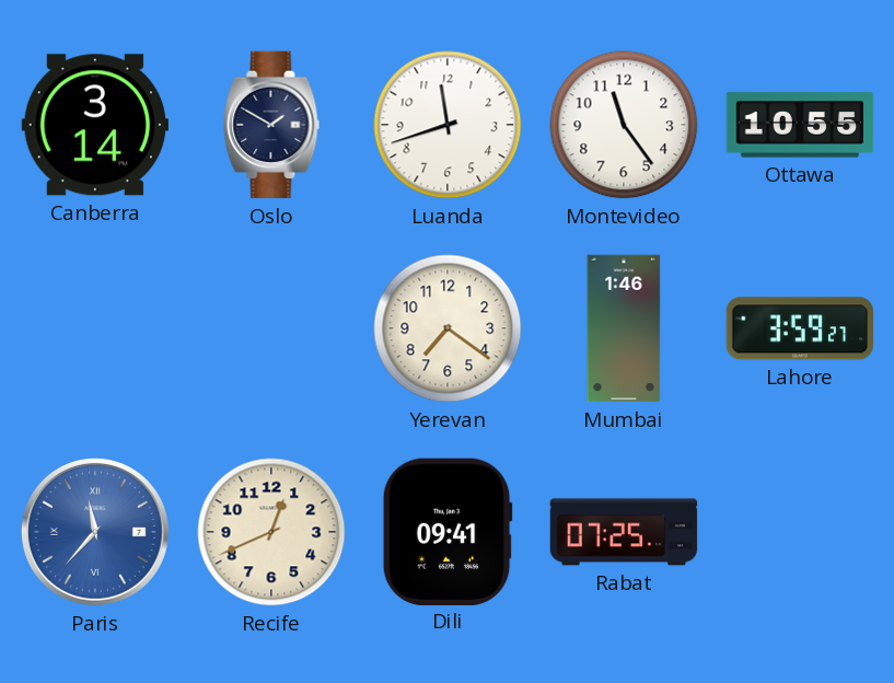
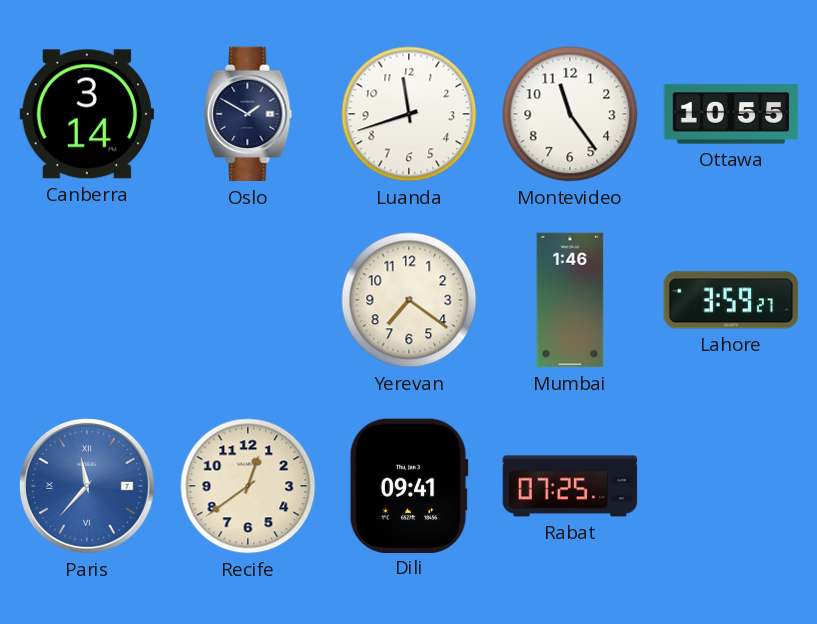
Recife: 12:41 -> 12:39 (248, 486)
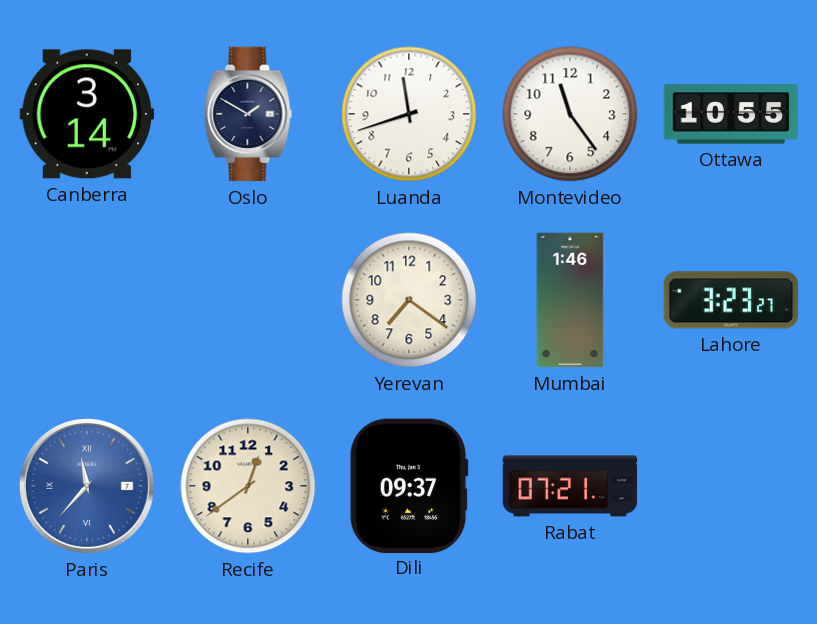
Lahore: 3:59 -> 3:23 (731, 300)
Dili: 09:41 -> 09:37 (409, 485)
Rabat: 07:25 -> 07:21 (570, 486)
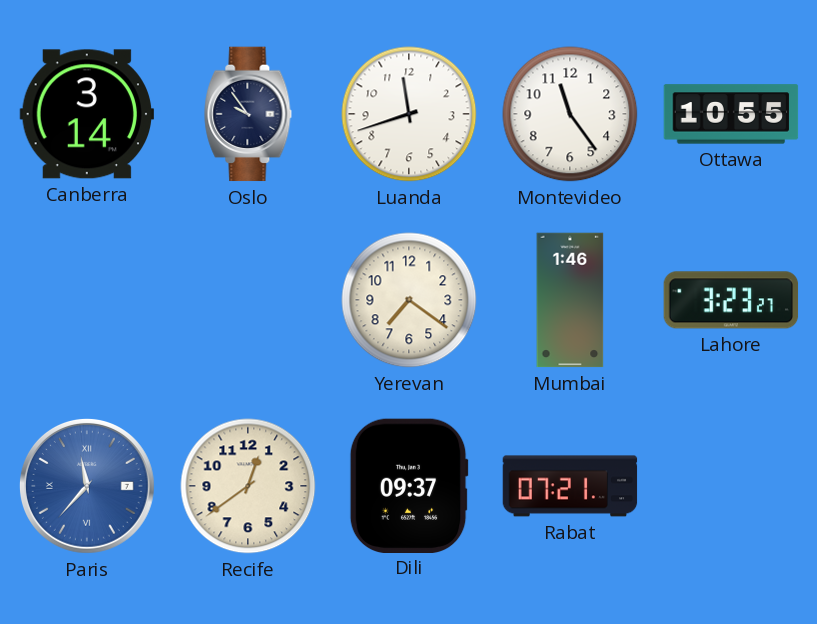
Oslo: 1:50 -> 9:54 (248, 114)
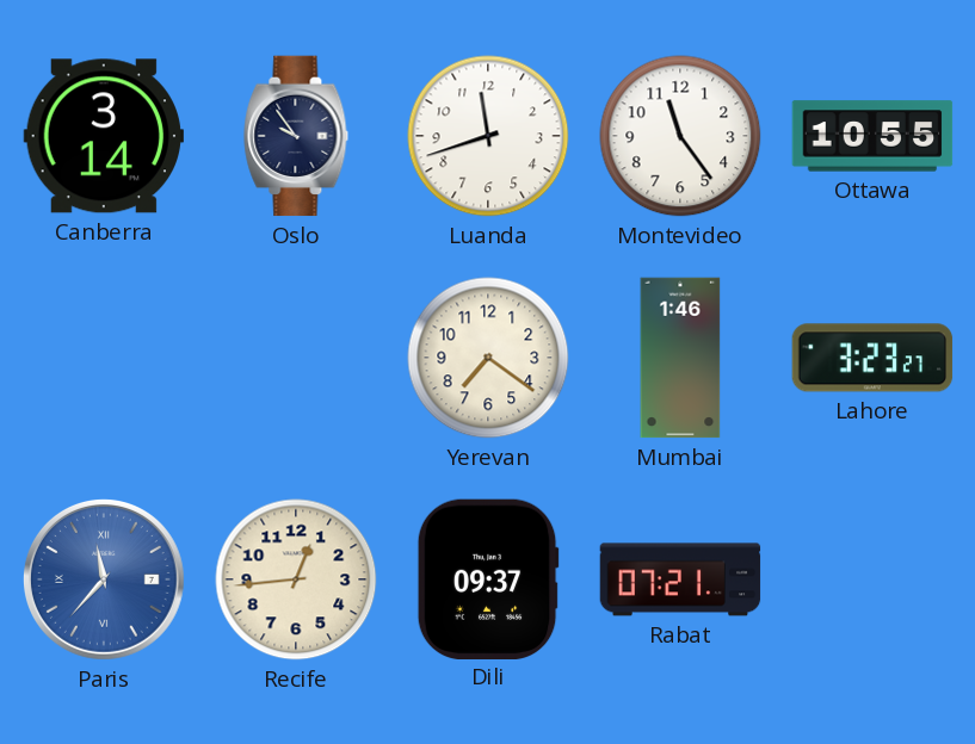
Recife: 12:39 -> 12:44 (296, 579)
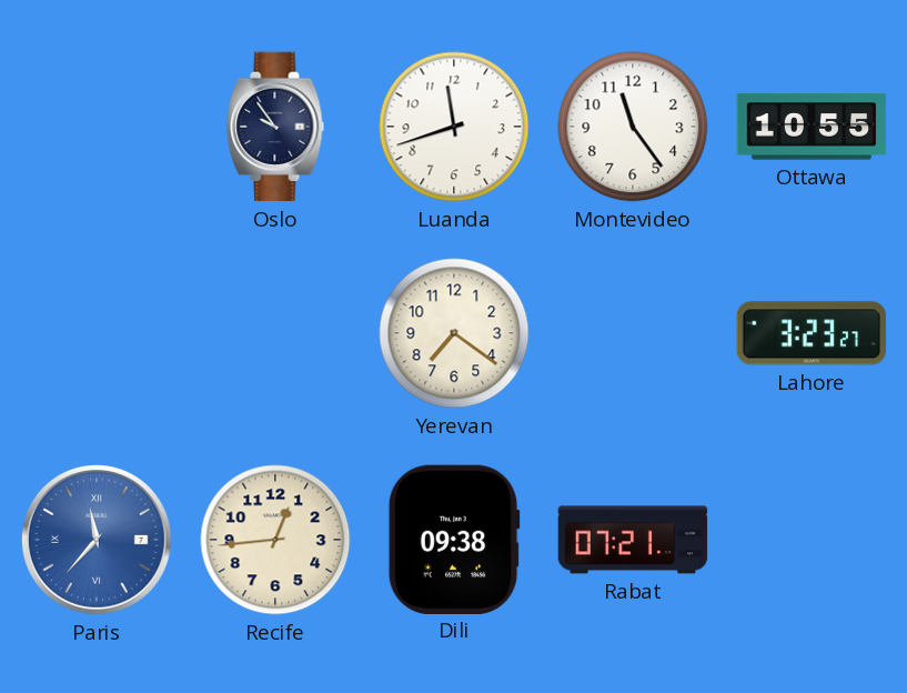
Canberra: 3:14 -> none (103, 136)
Mumbai: 1:46 -> none (680, 358)
Dili: 09:37 -> 09:38 (454, 539)
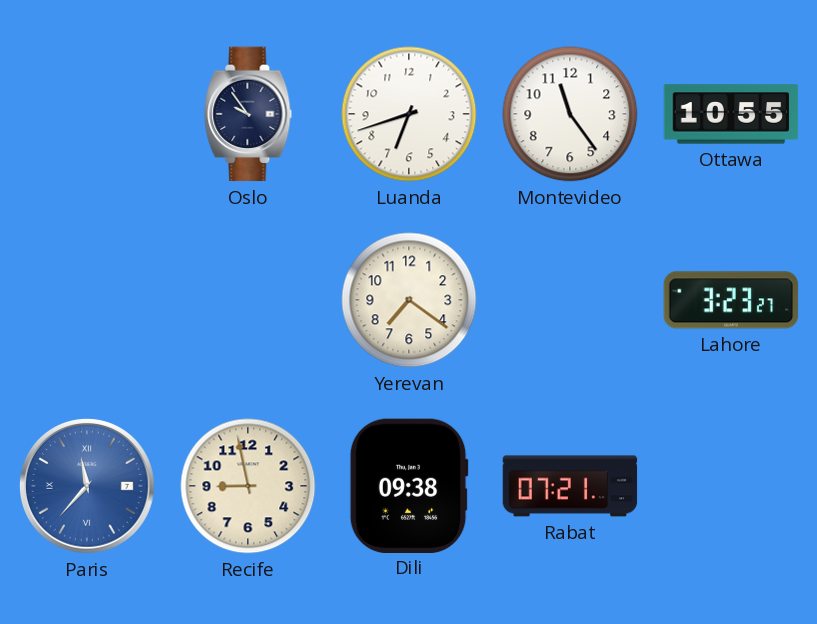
Luanda: 11:42 -> 6:42 (409, 114)
Recife: 12:44 -> 8:58 (248, 486)
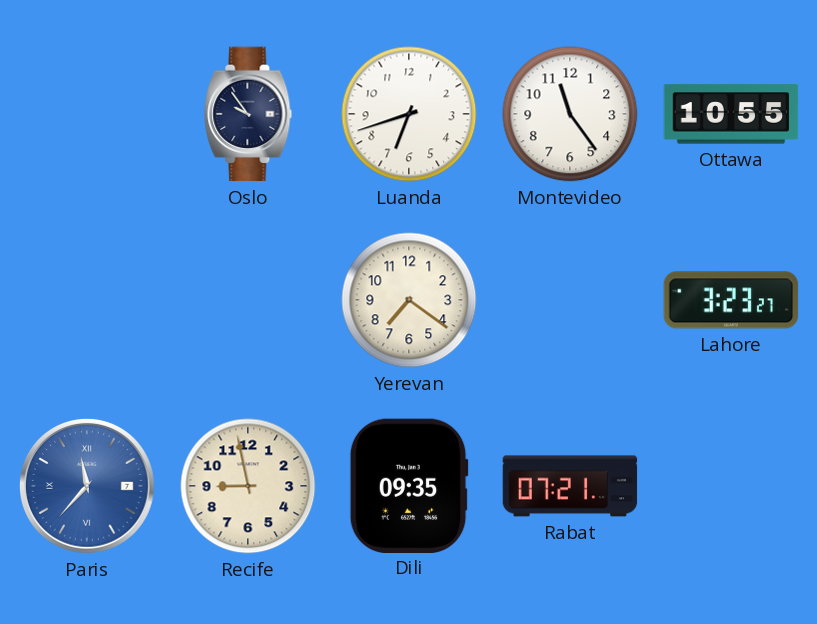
Dili: 09:38 -> 09:35 (409, 485)
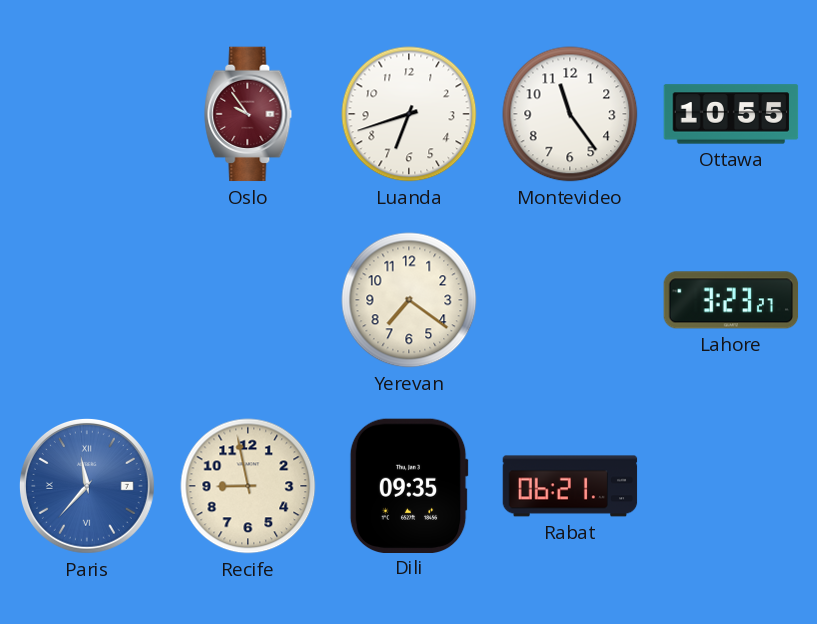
Oslo dial: navy -> burgundy (248, 114)
Rabat: 07:21 -> 06:21 (570, 486)
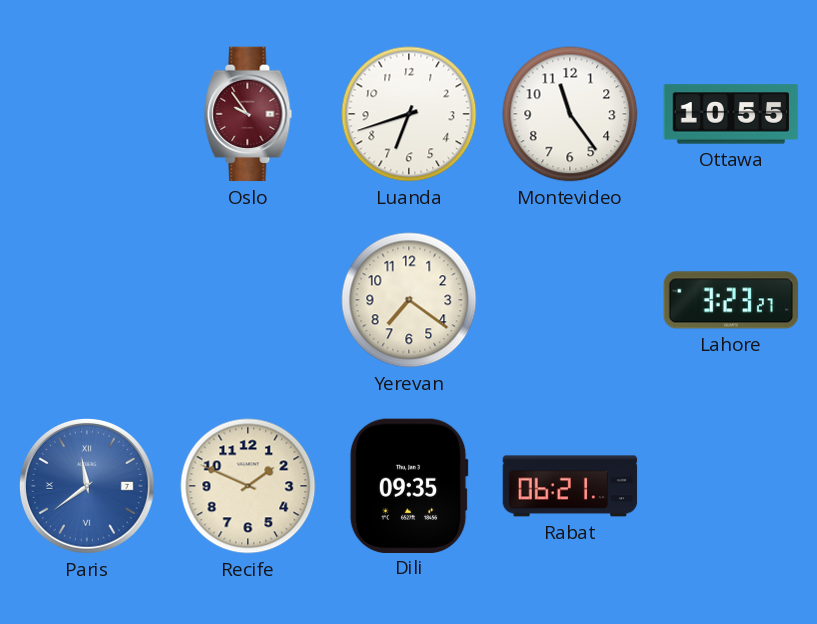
Paris: 11:37 -> 11:39 (87, 486)
Recife: 8:58 -> 1:49 (248, 486)
